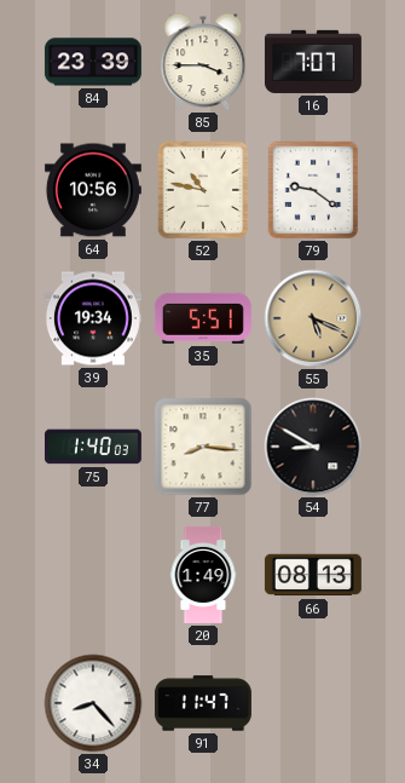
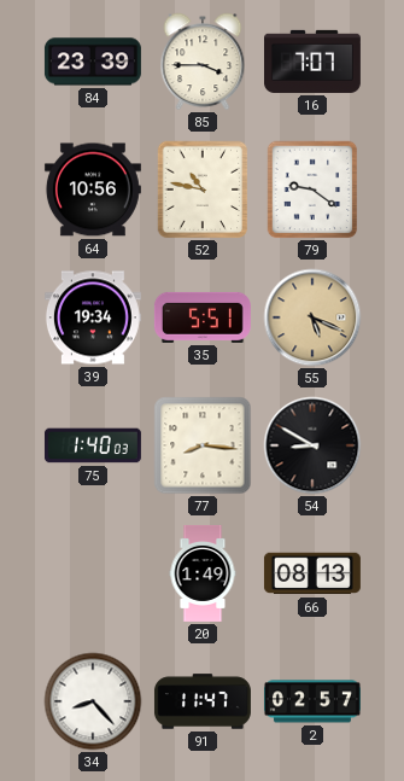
2: none -> 02:57 (312, 701)
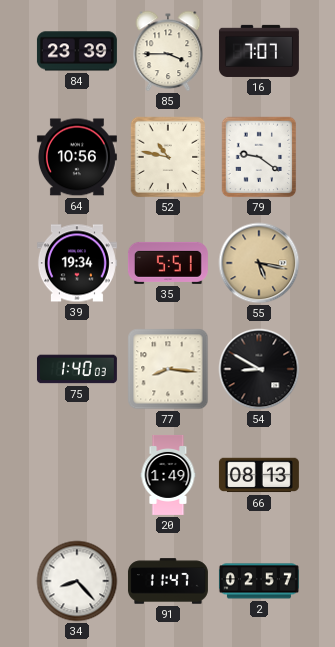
55: 5:19 -> 5:17 (259, 263)
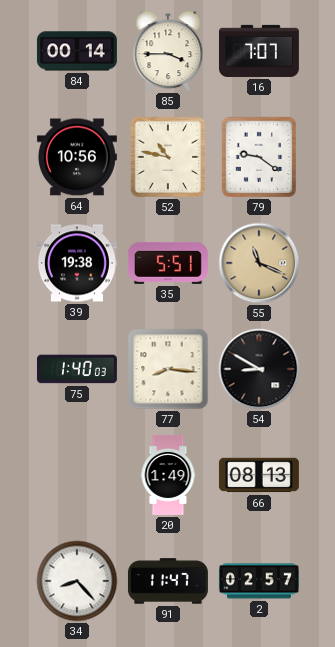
84: 23:39 -> 00:14 (77, 51)
39: 19:34 -> 19:38 (77, 263)
55: 5:17 -> 11:19 (259, 263)
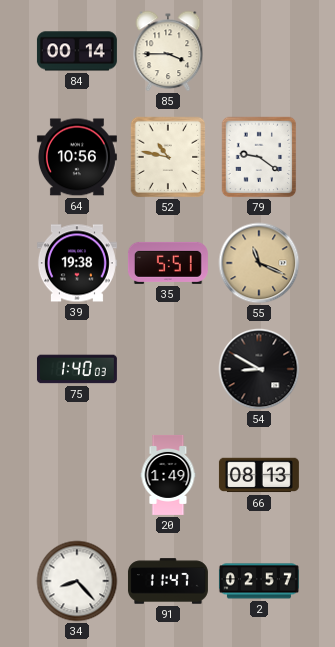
16: 7:07 -> none (259, 51)
77: 8:16 -> none (168, 369)
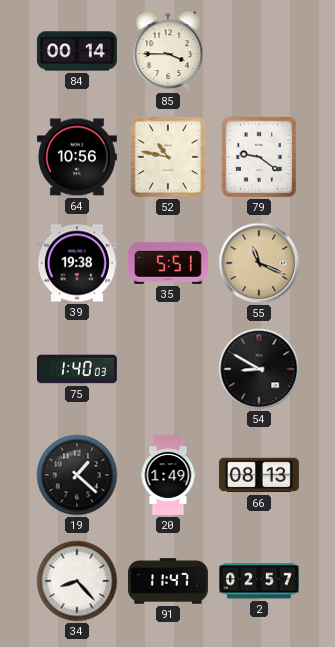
19: none -> 1:22 (77, 475)
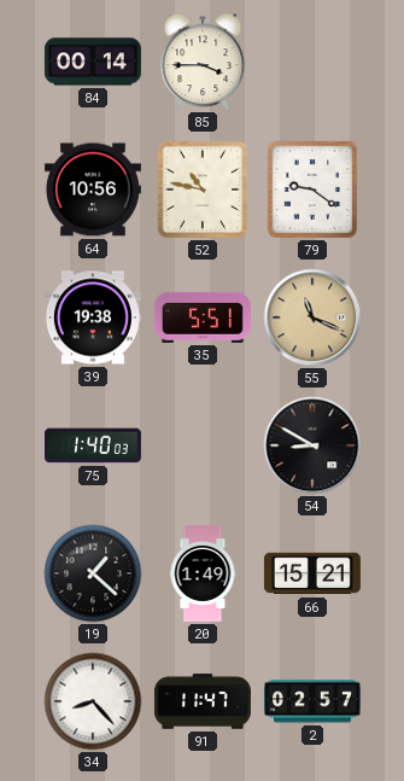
66: 08:13 -> 15:21 (312, 573)
